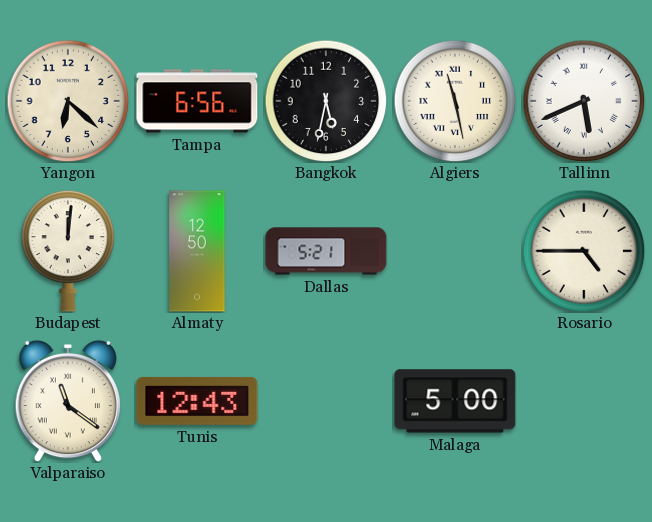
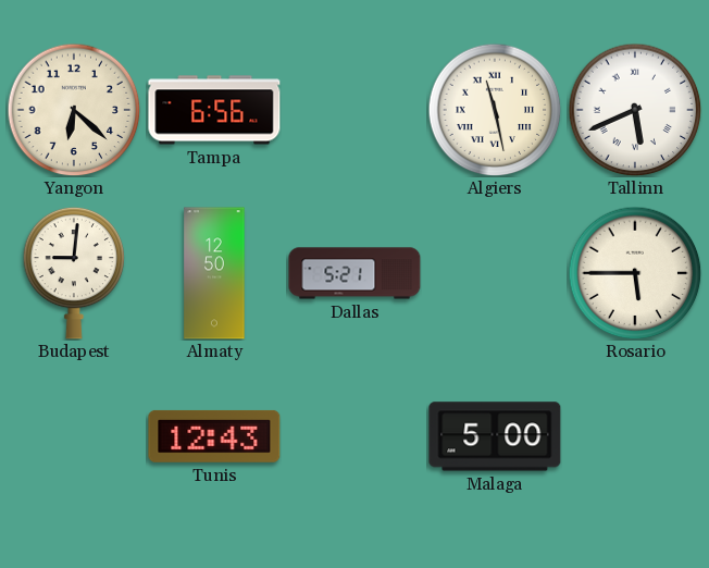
Bangkok: 5:32 -> none (326, 101)
Budapest: 12:01 -> 9:01 (74, 273)
Rosario: 4:45 -> 5:45 (635, 273)
Valparaiso: 11:21 -> none (68, 401)
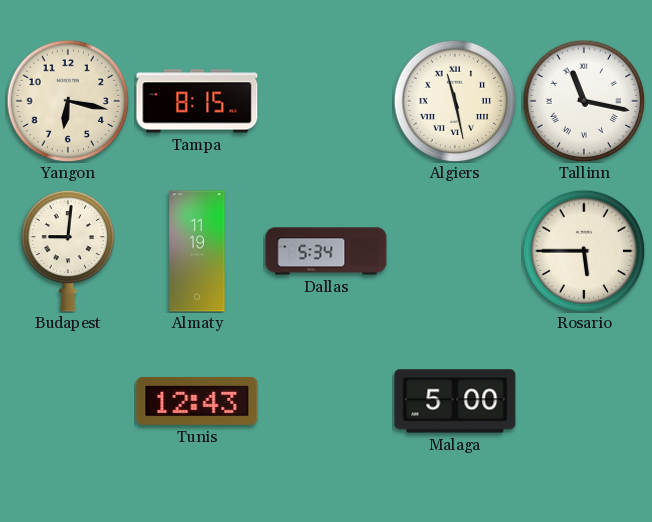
Yangon: 6:22 -> 6:17 (68, 101)
Tampa: 6:56 -> 8:15 (197, 101)
Tallinn: 5:41 -> 11:17 (584, 101)
Almaty: 12:50 -> 11:19 (197, 251)
Dallas: 5:21 -> 5:34 (326, 251)
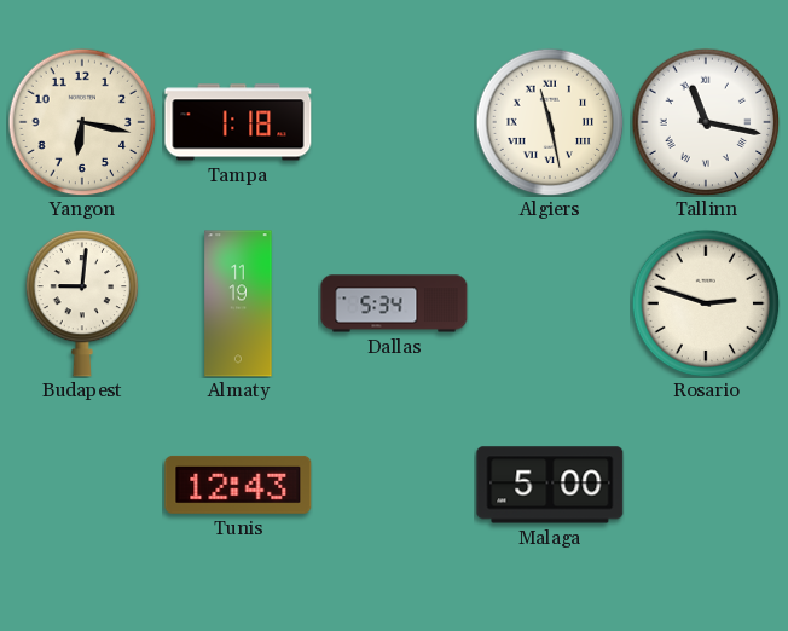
Tampa: 8:15 -> 1:18 (238, 122)
Rosario: 5:45 -> 2:48 (706, 303)
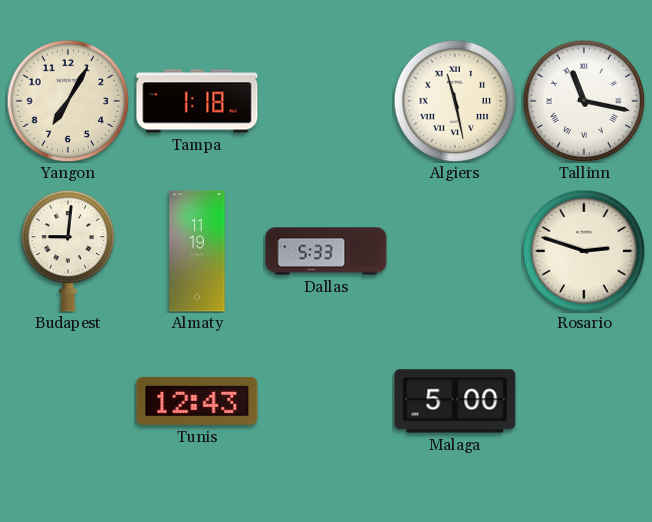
Yangon: 6:17 -> 7:05 (68, 101)
Dallas: 5:34 -> 5:33 (326, 251)
